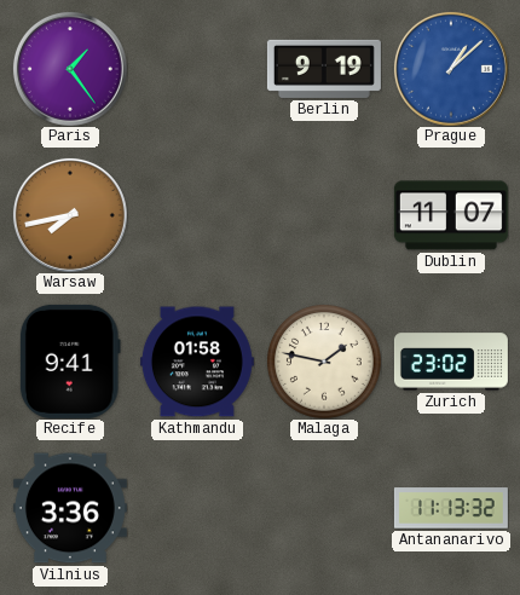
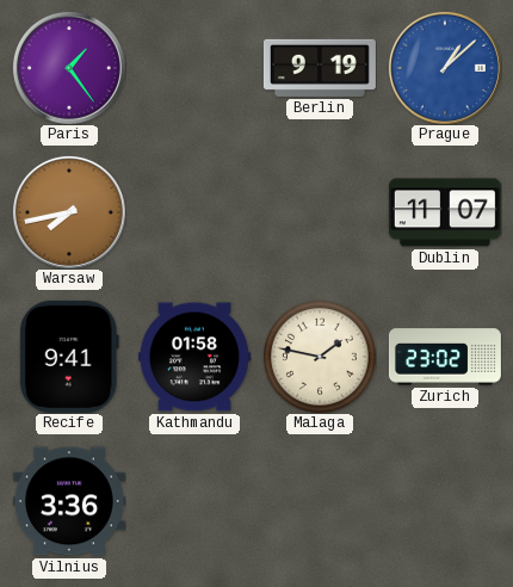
Antananarivo: 11:13 -> none (451, 508)
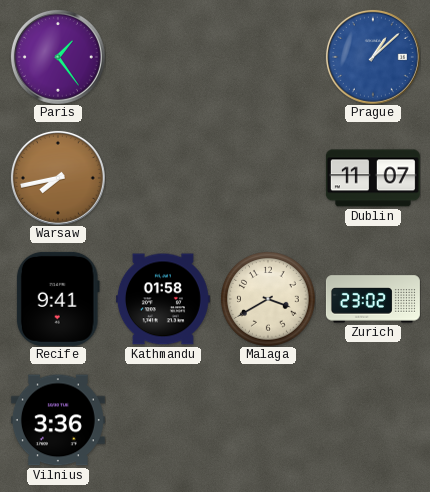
Berlin: 9:19 -> none (320, 68)
Malaga: 1:47 -> 3:40 (268, 299)
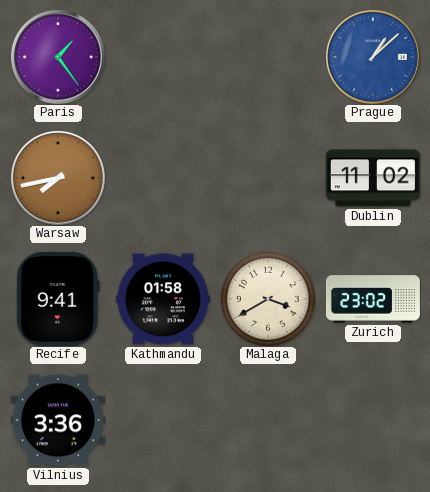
Dublin: 11:07 -> 11:02 (373, 178)
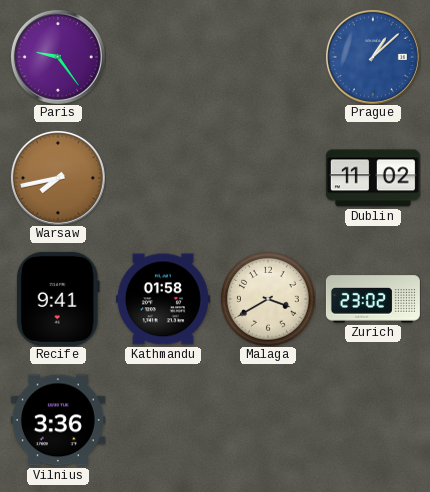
Paris: 1:24 -> 9:24 (58, 57)
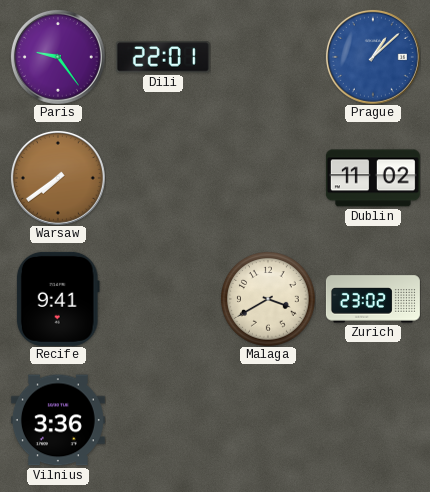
Dili: none -> 22:01 (163, 57)
Warsaw: 7:43 -> 7:39 (58, 178)
Kathmandu: 01:58 -> none (163, 299)
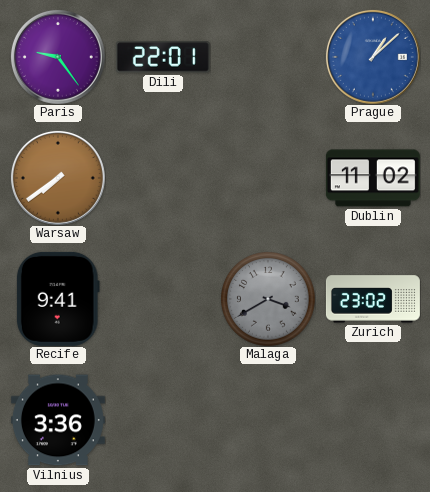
Malaga dial: cream -> grey (268, 299)
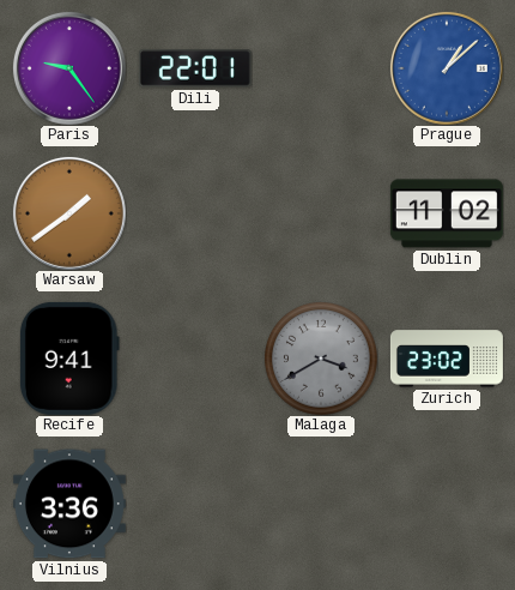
Warsaw: 7:39 -> 1:39 (69, 213)
